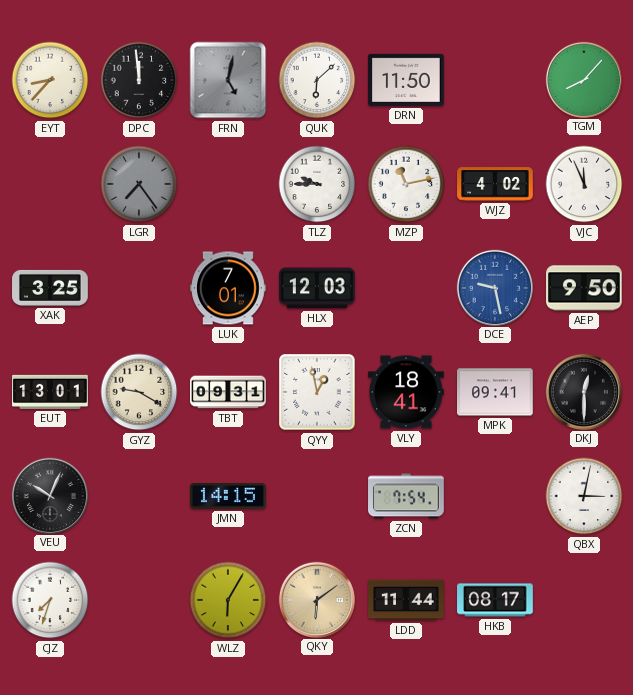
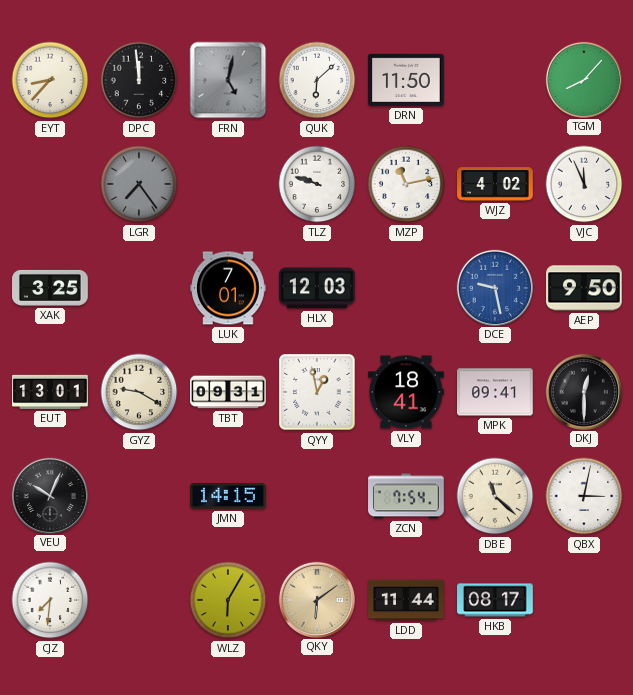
TLZ: 9:45 -> 9:48 (317, 184)
DBE: none -> 11:22 (495, 496)
CJZ: 7:33 -> 7:31 (50, 600)
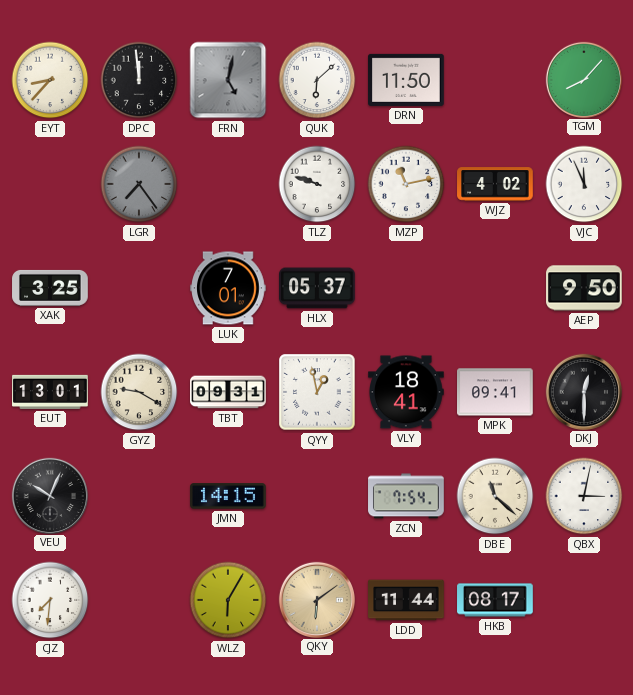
HLX: 12:03 -> 05:37 (317, 288)
DCE: 9:28 -> none (494, 287)
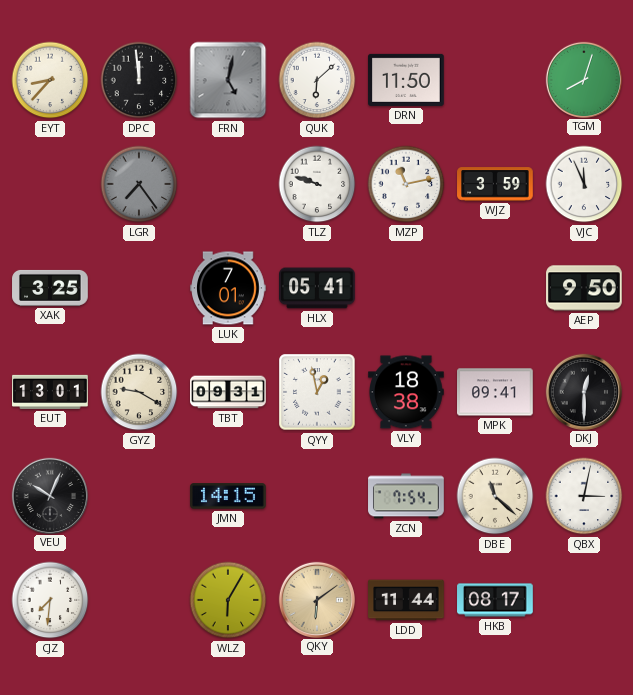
TGM: 8:07 -> 8:03 (583, 79)
WJZ: 4:02 -> 3:59 (495, 184)
HLX: 05:37 -> 05:41 (317, 288)
VLY: 18:41 -> 18:38 (406, 392)
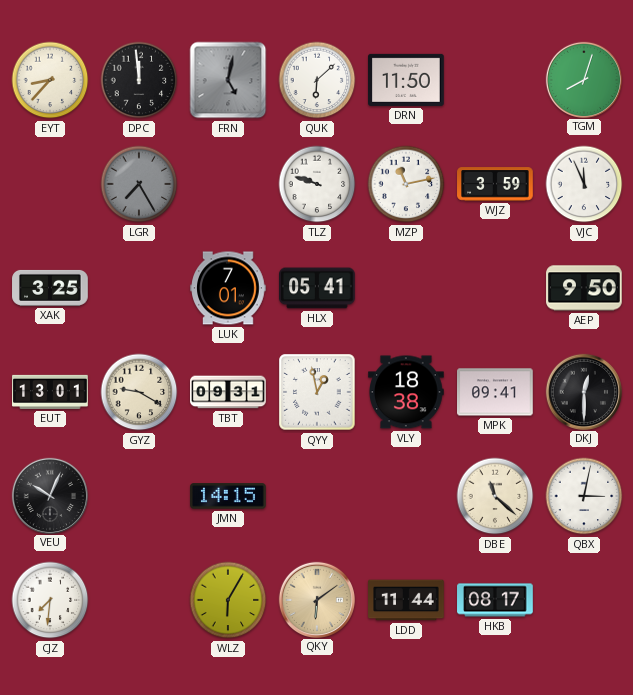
LGR: 7:24 -> 7:25 (139, 184)
ZCN: 7:54 -> none (406, 496)
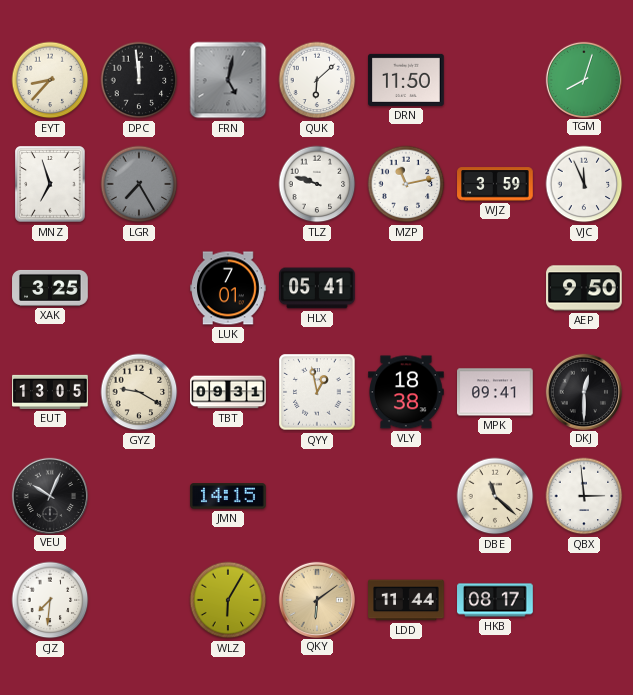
MNZ: none -> 6:57 (50, 184)
EUT: 13:01 -> 13:05 (50, 392)
QBX: 3:02 -> 2:59 (584, 496)
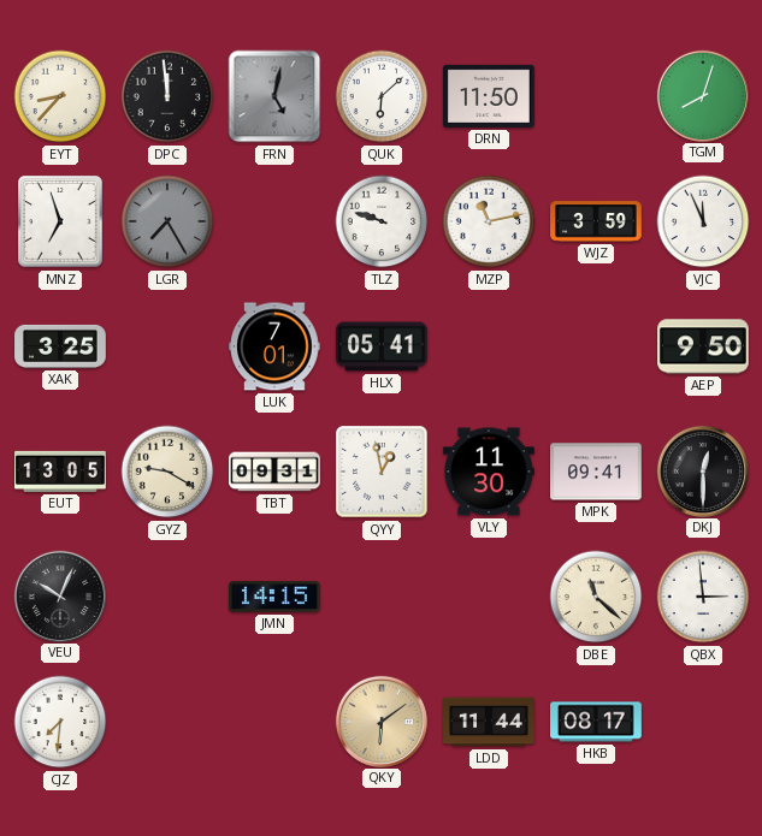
VLY: 18:38 -> 11:30 (489, 472)
WLZ: 6:05 -> none (228, 600)
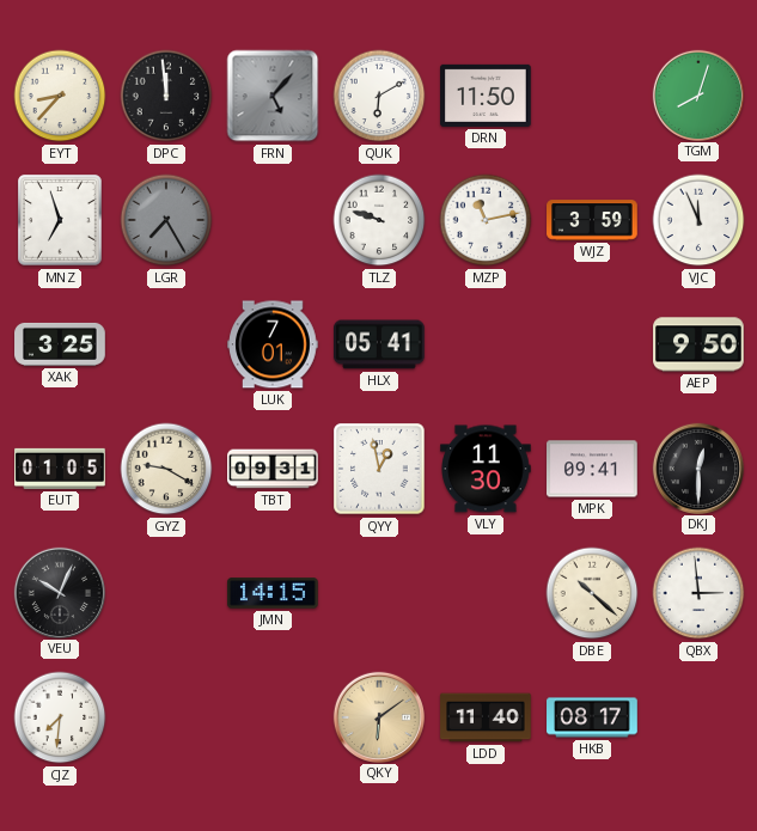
FRN: 5:02 -> 5:07 (273, 96)
QUK: 6:08 -> 6:10 (379, 96)
EUT: 13:05 -> 01:05 (60, 469)
DBE: 11:22 -> 10:22 (592, 593)
LDD: 11:44 -> 11:40 (486, 717)
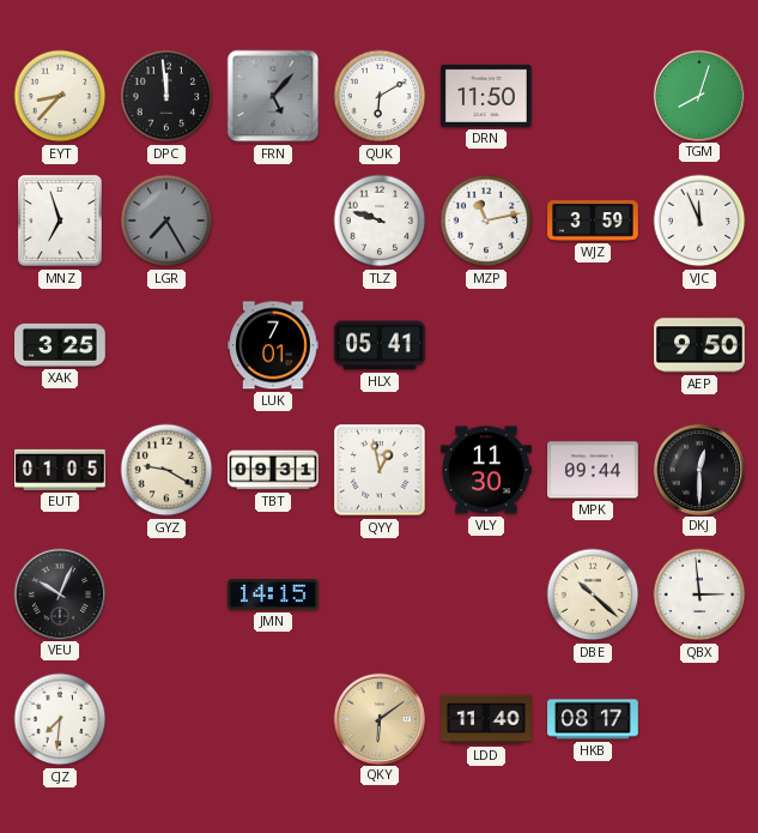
MPK: 09:41 -> 09:44 (594, 470)
